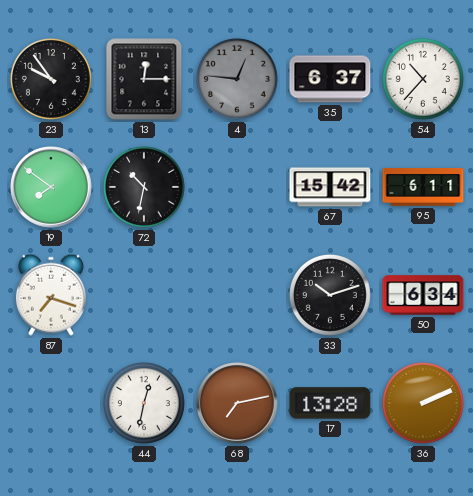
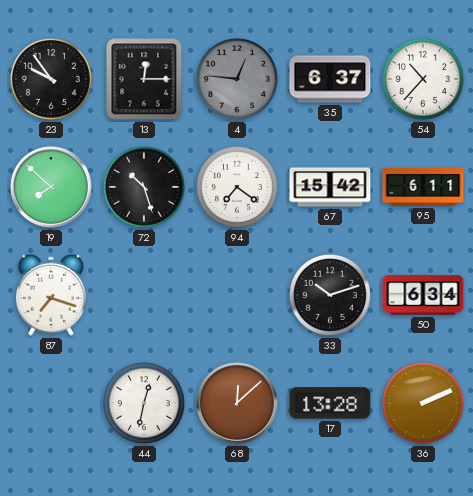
19: 7:51 -> 7:52 (51, 187)
72: 10:32 -> 10:27 (144, 187)
94: none -> 7:21 (237, 187)
68: 7:13 -> 12:08 (237, 403)
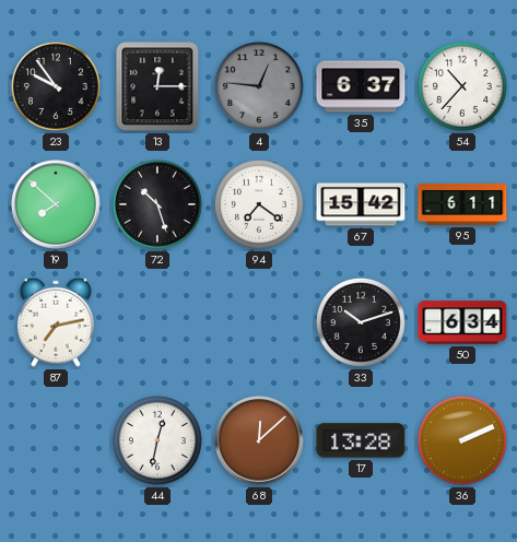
87: 7:18 -> 7:13 (56, 322)
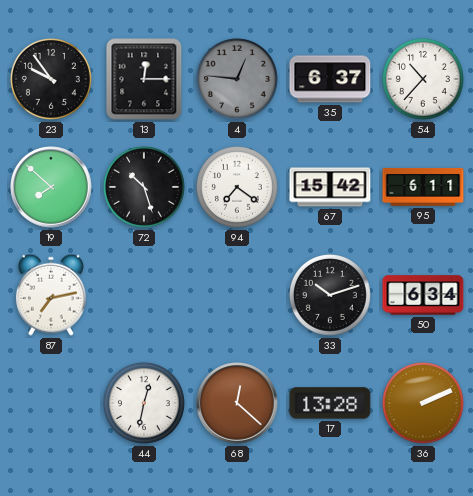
68: 12:08 -> 12:22 (237, 403)
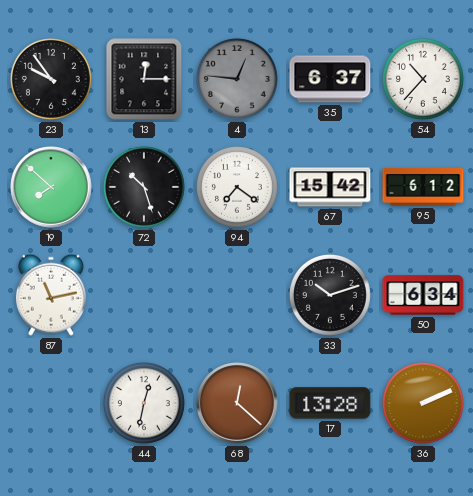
95: 6:11 -> 6:12 (423, 187)
87: 7:13 -> 11:13 (51, 295)
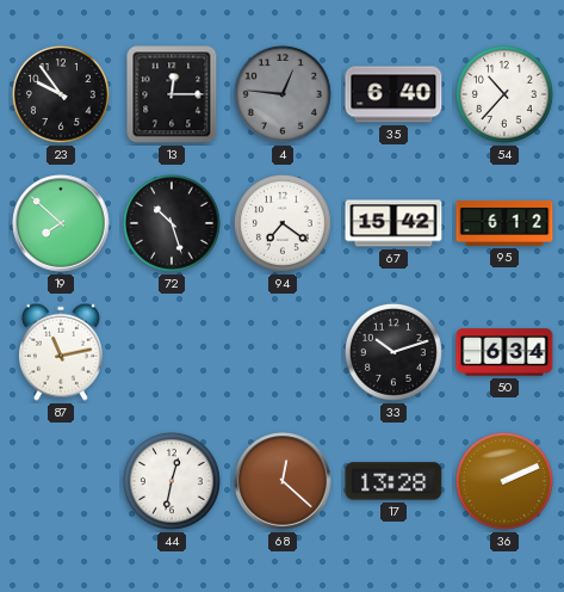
35: 6:37 -> 6:40 (393, 94)
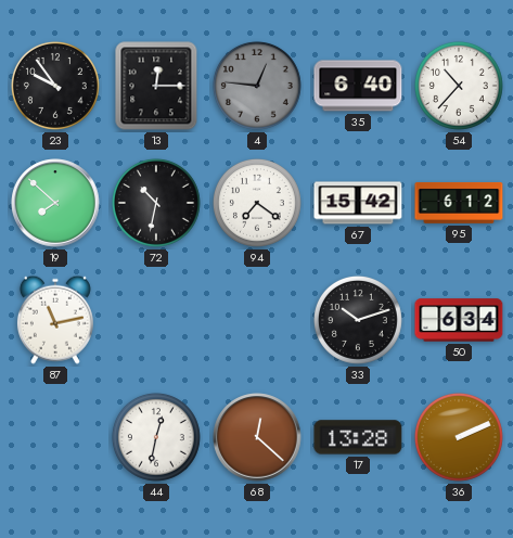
72: 10:27 -> 10:32 (156, 203)
